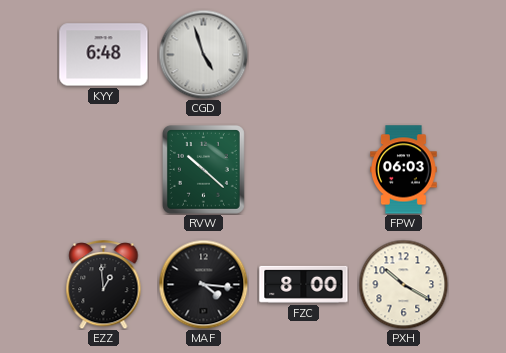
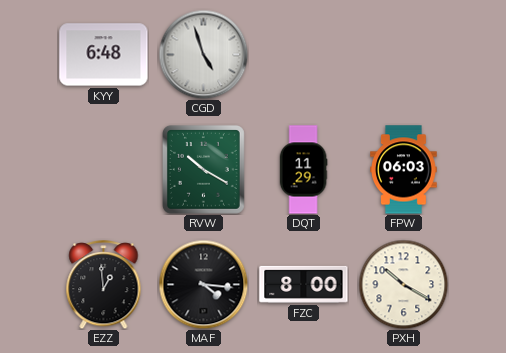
RVW: 10:22 -> 10:20 (203, 169)
DQT: none -> 11:29 (303, 170)
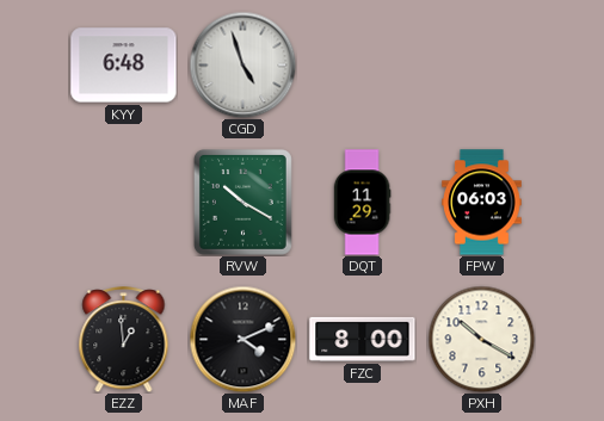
MAF: 4:16 -> 4:11 (242, 339)
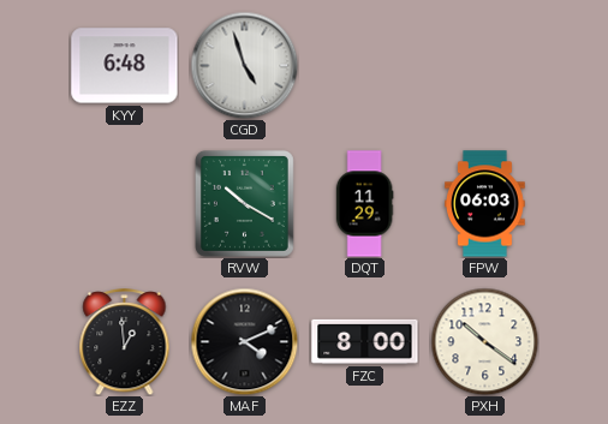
PXH: 10:20 -> 10:21 (484, 341)
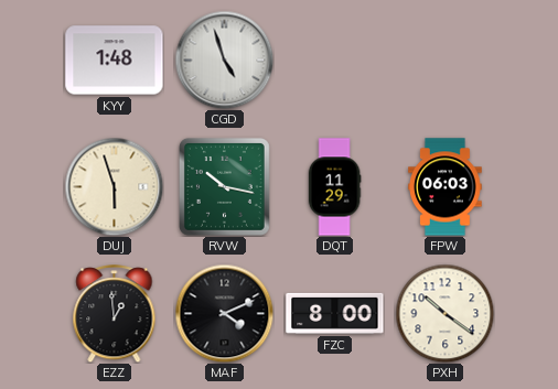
KYY: 6:48 -> 1:48 (115, 61)
DUJ: none -> 5:57 (114, 186)
RVW: 10:20 -> 10:17 (224, 186)
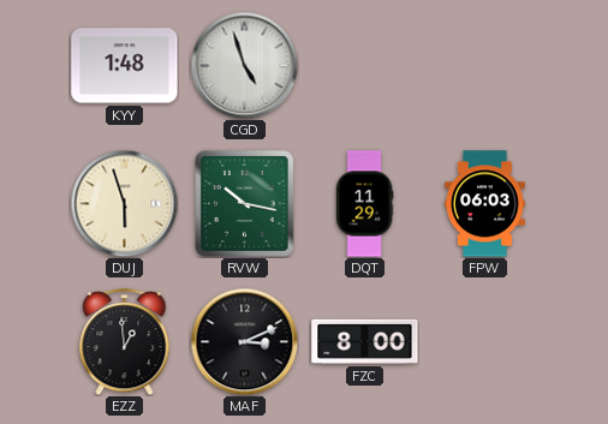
MAF: 4:11 -> 3:11 (244, 341)
PXH: 10:21 -> none (444, 313)
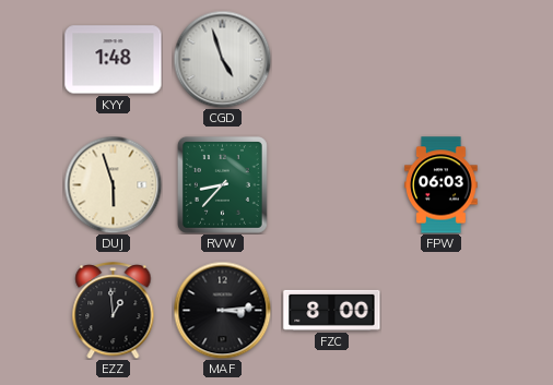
RVW: 10:17 -> 8:37 (222, 184)
DQT: 11:29 -> none (364, 204)
MAF: 3:11 -> 3:14 (222, 310)
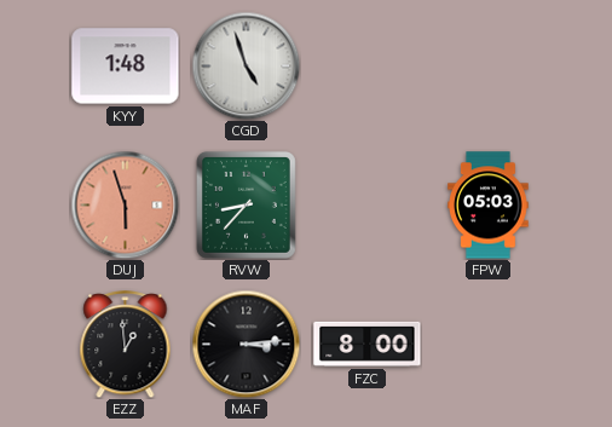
DUJ dial: cream -> salmon (125, 204)
FPW: 06:03 -> 05:03 (489, 206)
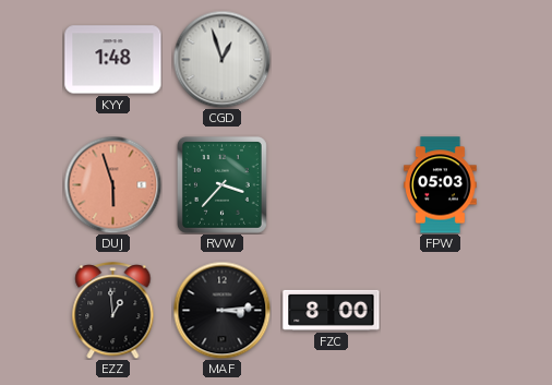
CGD: 4:57 -> 12:57 (221, 59)
RVW: 8:37 -> 3:37 (221, 184)
